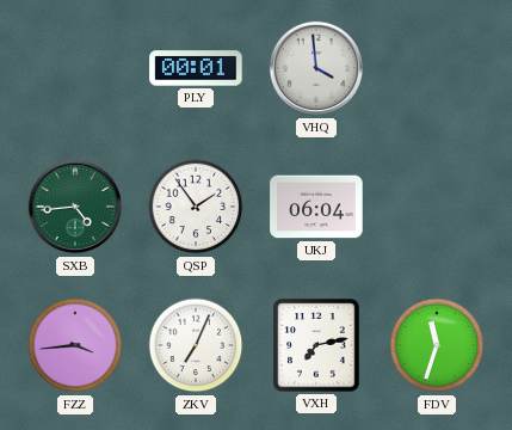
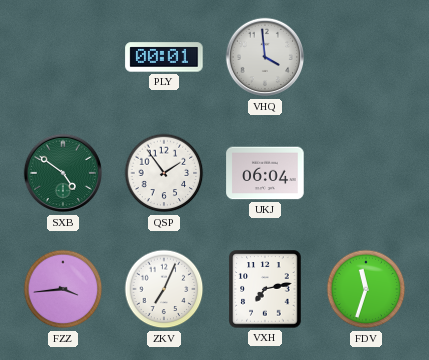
SXB: 4:44 -> 4:51 (62, 173)
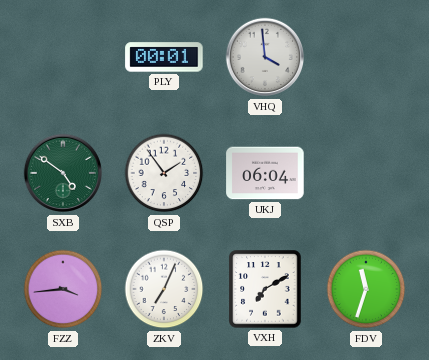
VXH: 7:13 -> 7:10 (265, 289)
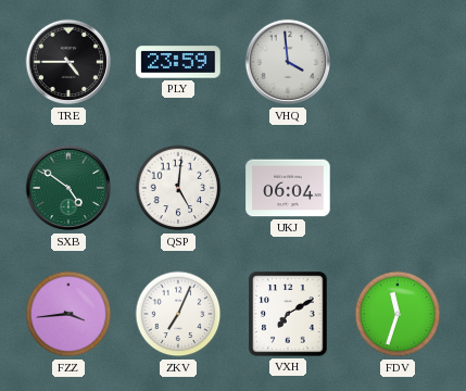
TRE: none -> 4:45 (67, 62)
PLY: 00:01 -> 23:59 (178, 62)
QSP: 1:54 -> 5:01 (178, 188)
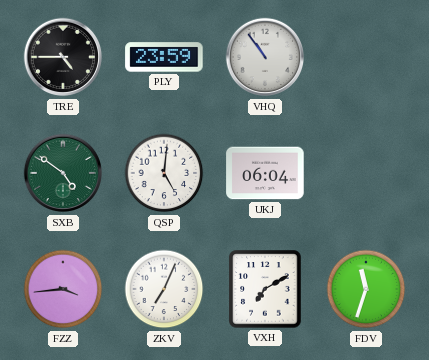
VHQ: 3:59 -> 10:54 (264, 57)
